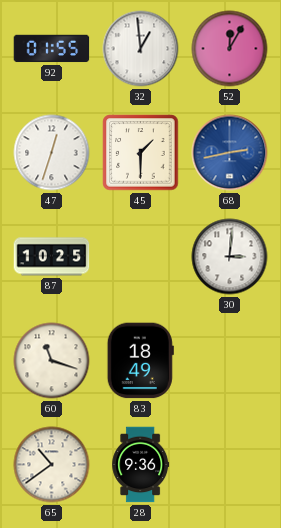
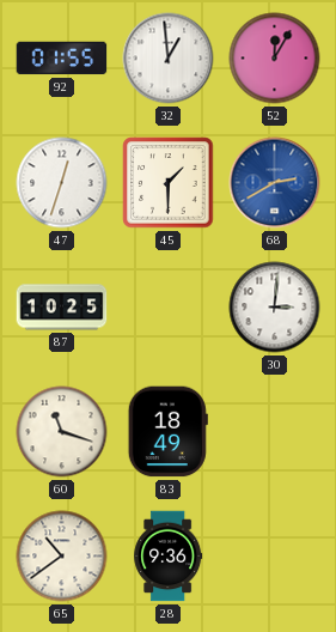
68: 2:43 -> 2:40 (275, 183)
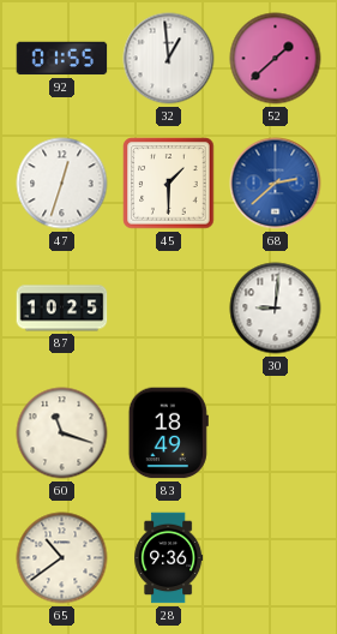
52: 12:05 -> 1:38 (276, 59)
68: 2:40 -> 2:38 (276, 184)
30: 3:01 -> 9:01 (276, 309)
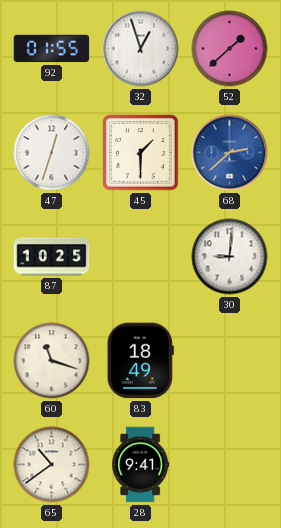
32: 12:59 -> 12:57 (141, 49)
28: 9:36 -> 9:41 (141, 465)
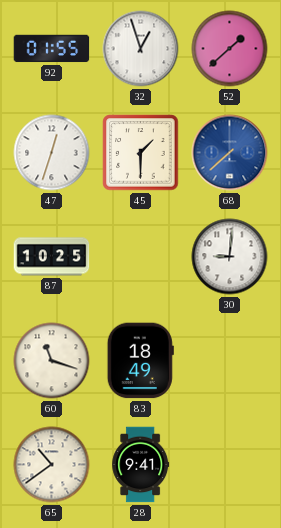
68: 2:38 -> 7:38 (230, 153)
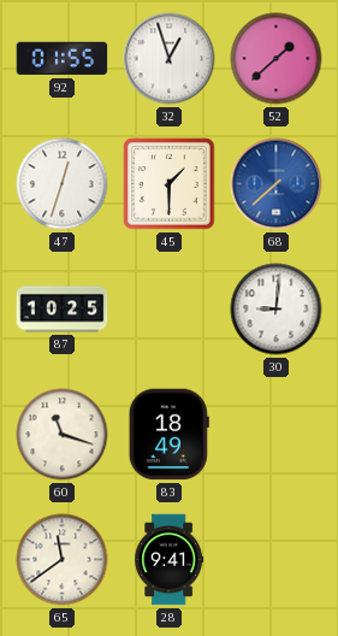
65: 10:39 -> 11:39 (63, 560)
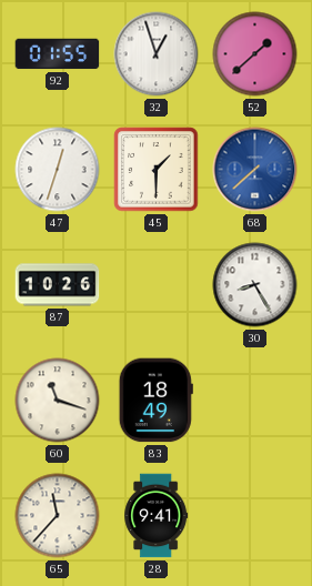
87: 10:25 -> 10:26 (58, 285)
30: 9:01 -> 8:25 (255, 285)
65: 11:39 -> 11:37 (58, 516)
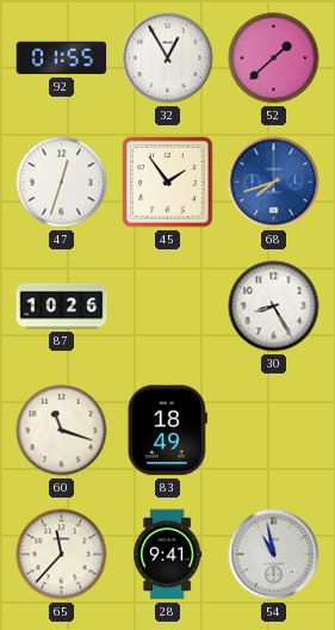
32: 12:57 -> 12:55 (168, 58)
45: 1:30 -> 1:54 (168, 183)
68: 7:38 -> 7:42 (274, 183)
54: none -> 10:58 (274, 555)
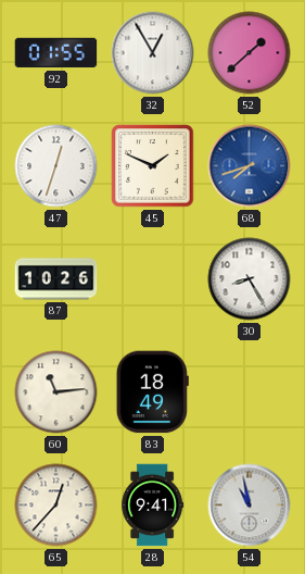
45: 1:54 -> 1:49 (153, 166)
60: 11:18 -> 11:14 (56, 392)
65: 11:37 -> 12:37 (56, 506)
